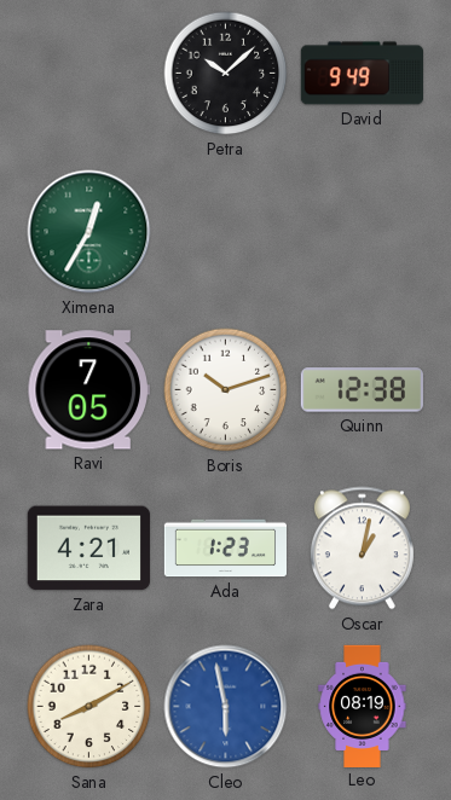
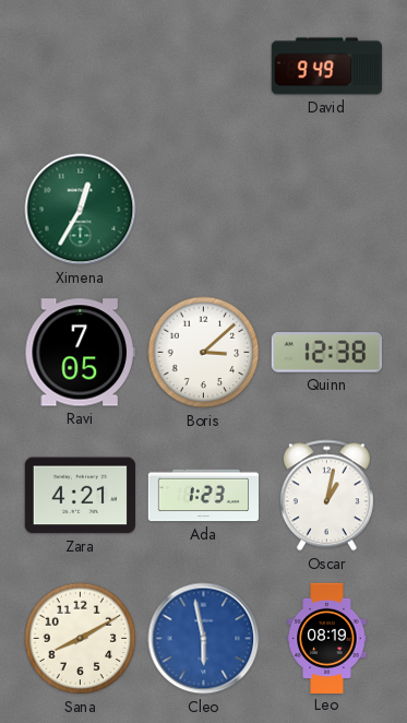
Petra: 10:08 -> none (226, 74)
Boris: 10:12 -> 3:08 (204, 353)
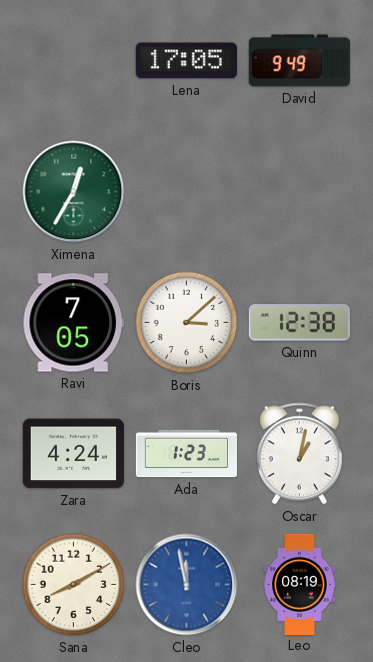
Lena: none -> 17:05 (186, 61)
Zara: 4:21 -> 4:24 (73, 454)
Cleo: 5:58 -> 11:58 (187, 585)
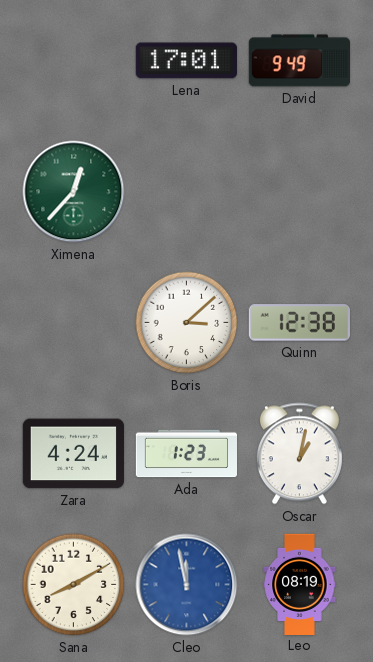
Lena: 17:05 -> 17:01 (186, 61)
Ximena: 12:35 -> 12:37 (74, 192)
Ravi: 7:05 -> none (73, 323)
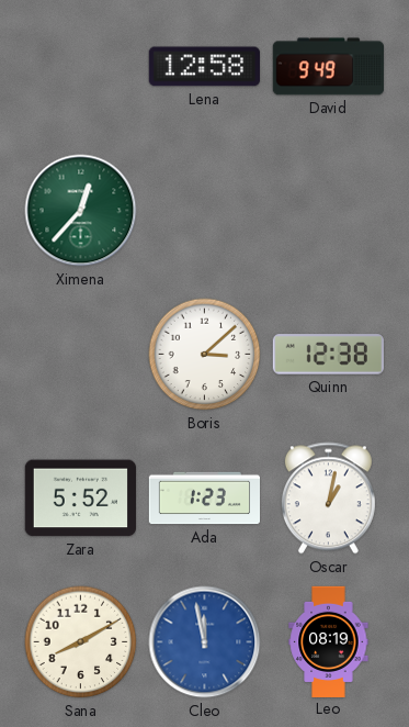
Lena: 17:01 -> 12:58 (204, 67)
Zara: 4:24 -> 5:52 (80, 499)
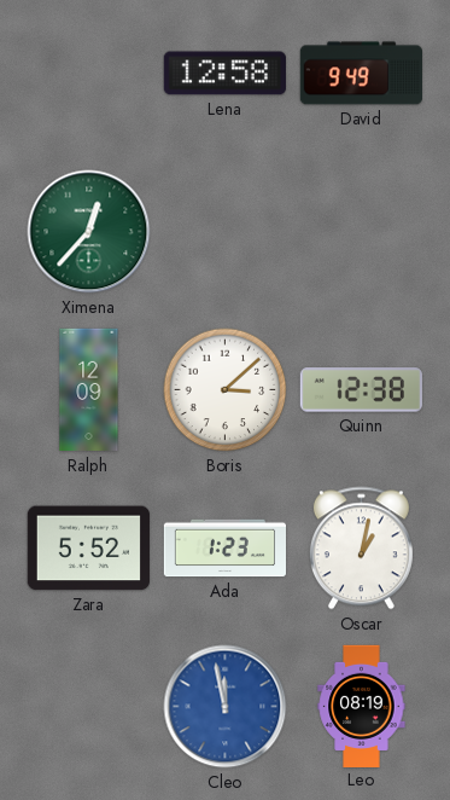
Ralph: none -> 12:09 (89, 390)
Sana: 8:10 -> none (81, 642)
